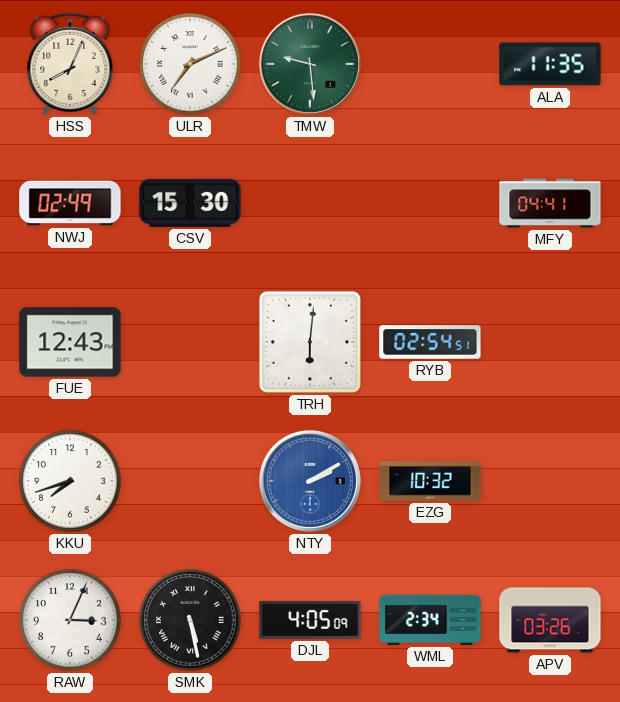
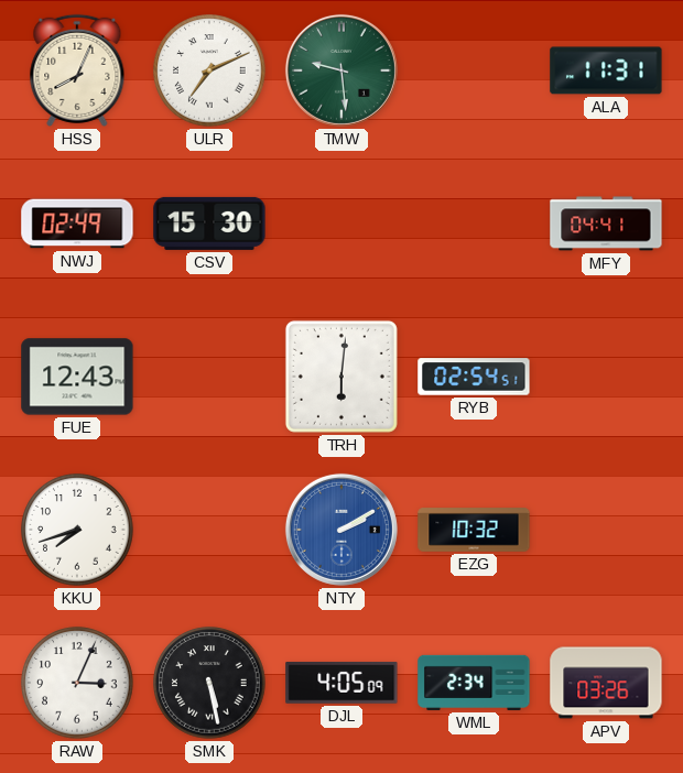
ALA: 11:35 -> 11:31 (606, 70)
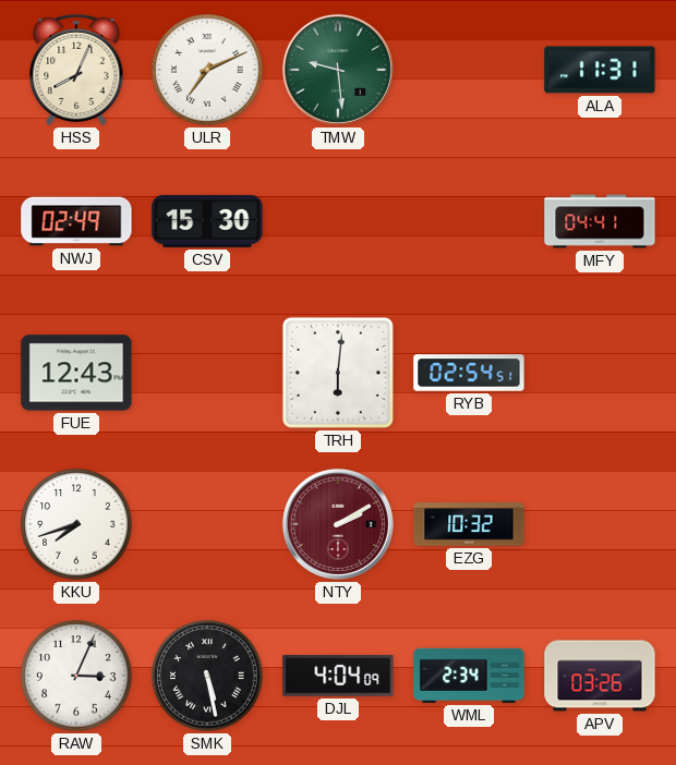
NTY dial: blue -> burgundy (338, 524)
DJL: 4:05 -> 4:04 (338, 676)
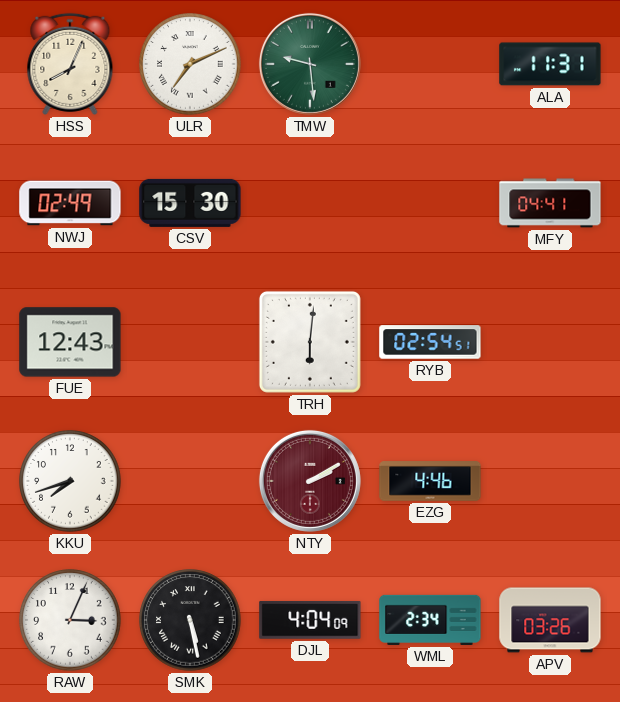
EZG: 10:32 -> 4:46 (430, 481)
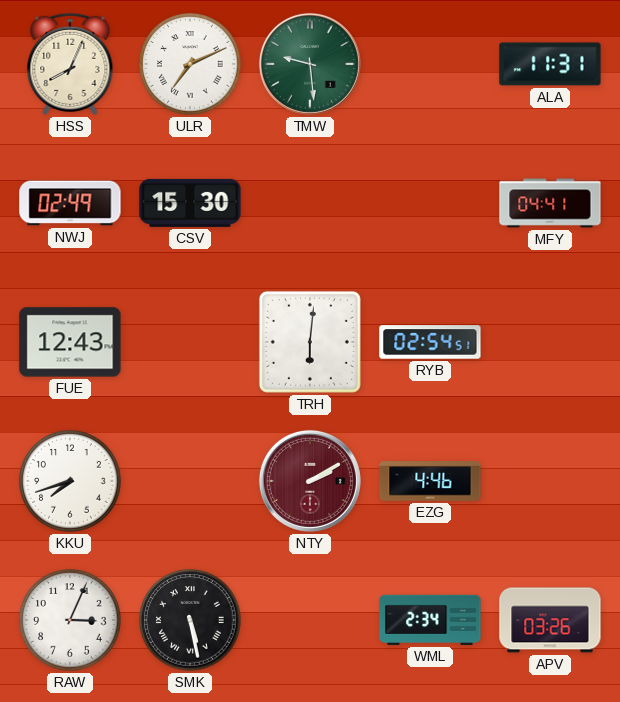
DJL: 4:04 -> none (310, 620)
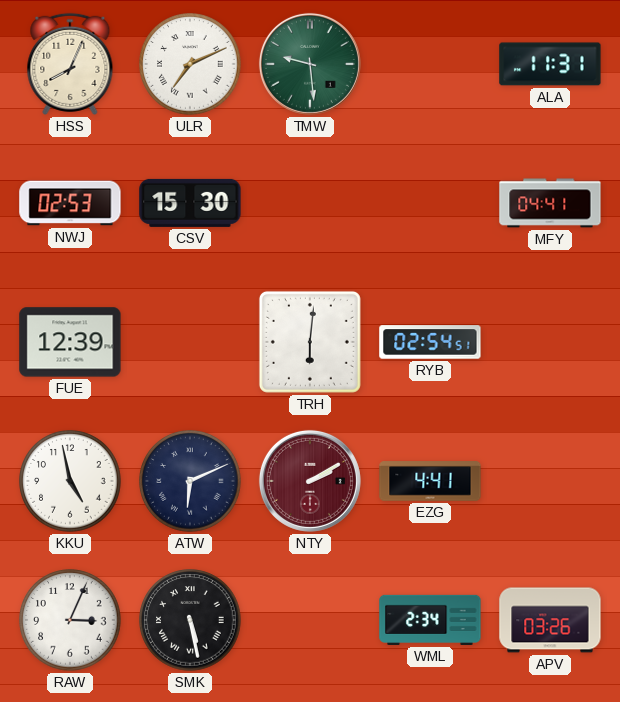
NWJ: 02:49 -> 02:53 (70, 203)
FUE: 12:43 -> 12:39 (70, 342)
KKU: 7:42 -> 4:58 (70, 481)
ATW: none -> 6:11 (190, 481)
EZG: 4:46 -> 4:41 (430, 481)
